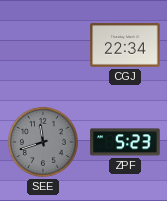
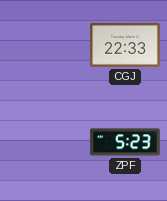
CGJ: 22:34 -> 22:33 (125, 45)
SEE: 11:42 -> none (43, 142)
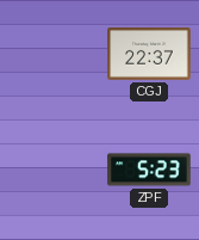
CGJ: 22:33 -> 22:37 (149, 54)
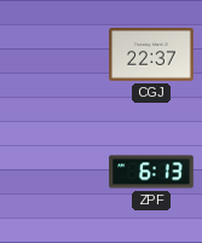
ZPF: 5:23 -> 6:13 (151, 172)
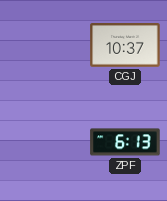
CGJ: 22:37 -> 10:37 (125, 45)
